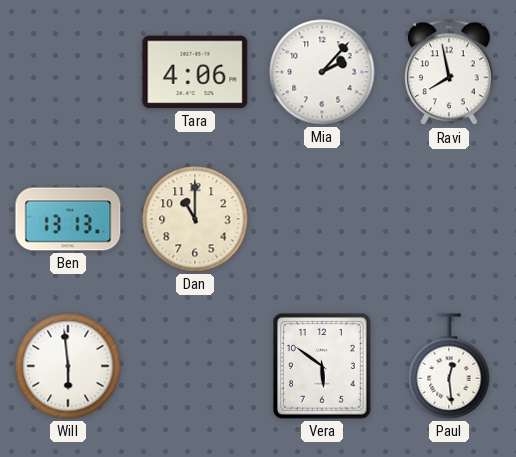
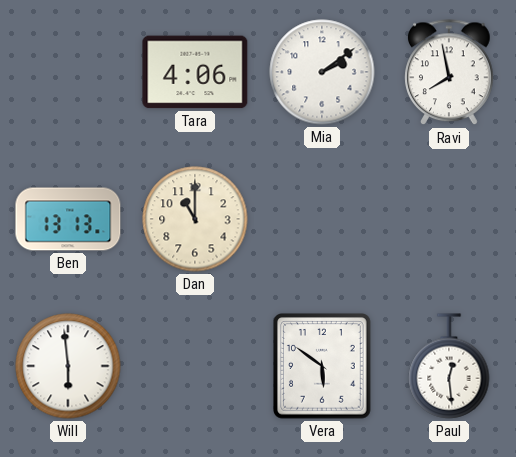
Mia: 2:07 -> 2:09 (322, 72)
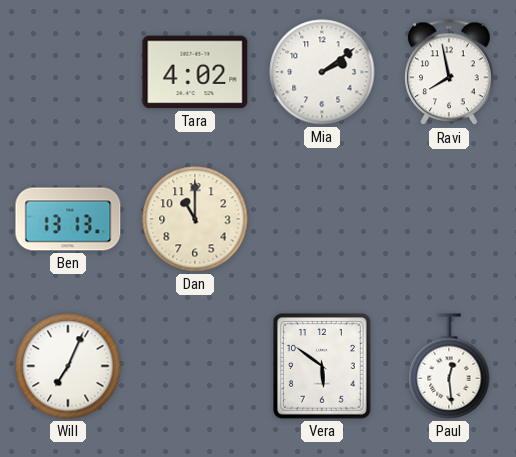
Tara: 4:06 -> 4:02 (195, 72)
Will: 5:59 -> 7:04 (68, 366)
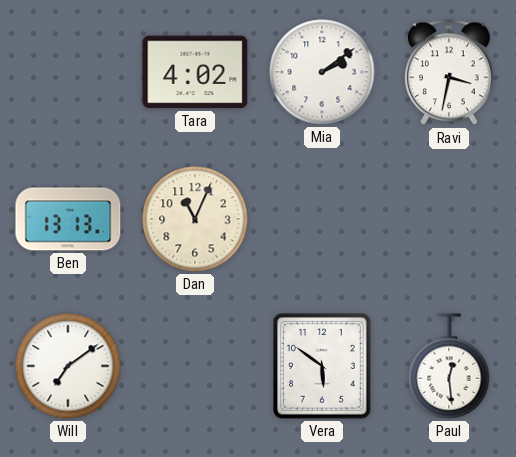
Ravi: 7:58 -> 3:32 (449, 73)
Dan: 11:00 -> 11:04 (195, 219)
Will: 7:04 -> 7:09 (68, 366)
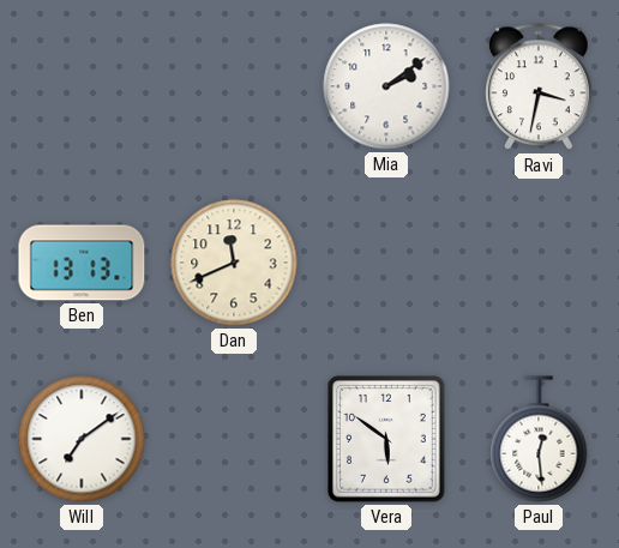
Tara: 4:02 -> none (195, 72)
Dan: 11:04 -> 11:41 (234, 263)
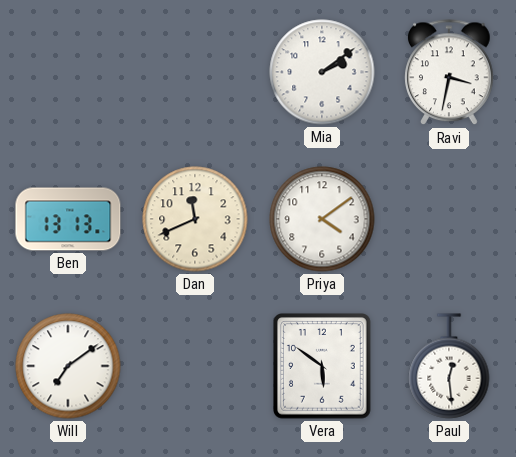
Priya: none -> 4:09 (322, 219)
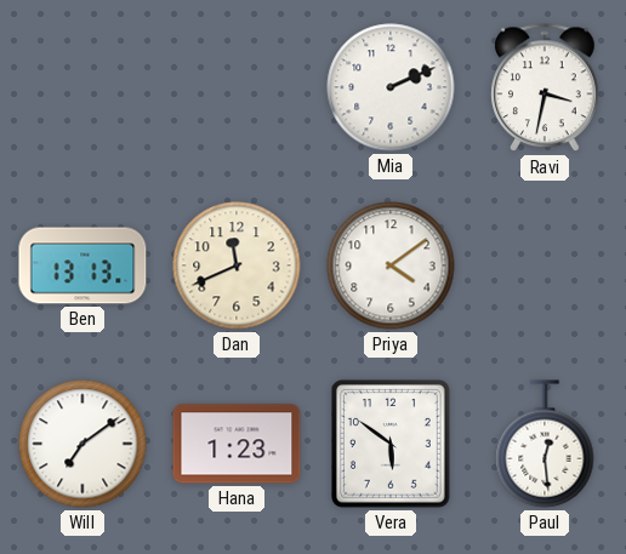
Mia: 2:09 -> 2:11 (391, 87)
Hana: none -> 1:23 (237, 444)
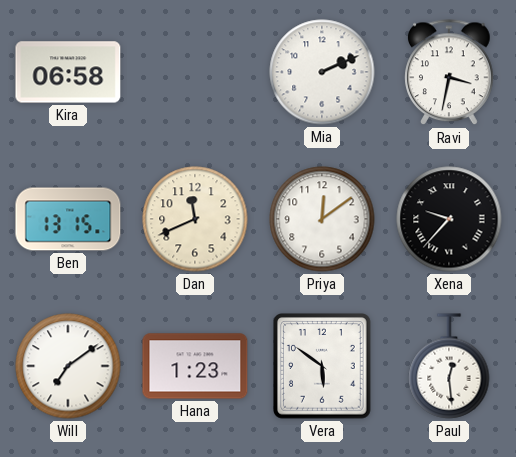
Kira: none -> 06:58 (68, 72)
Ben: 13:13 -> 13:15 (68, 219)
Priya: 4:09 -> 12:09 (322, 219)
Xena: none -> 9:37 (449, 219)
